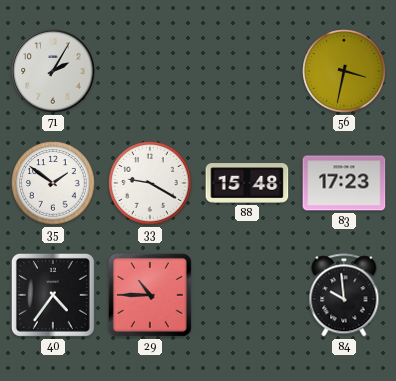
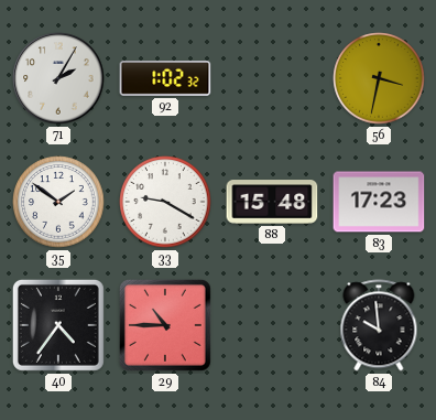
92: none -> 1:02 (165, 79)
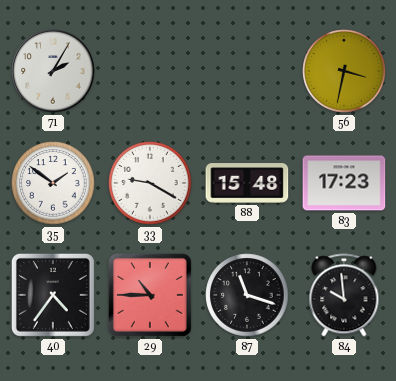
92: 1:02 -> none (165, 79)
87: none -> 11:18 (247, 295)
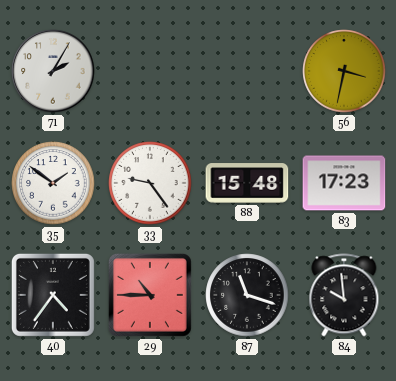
33: 9:20 -> 9:24 (150, 183)
